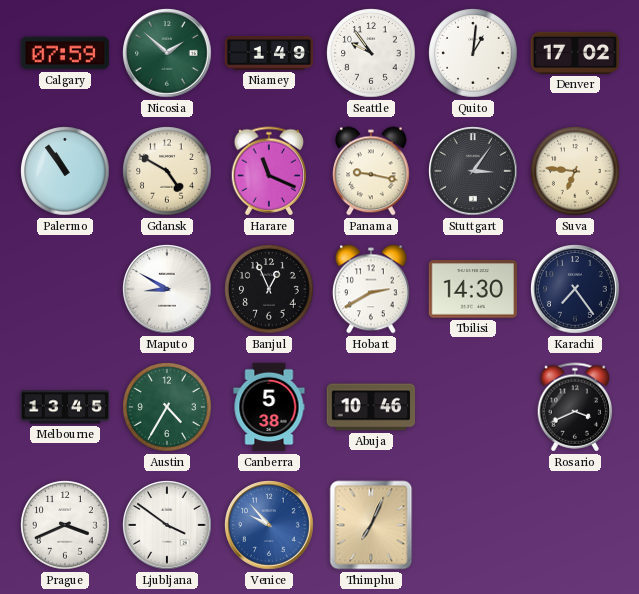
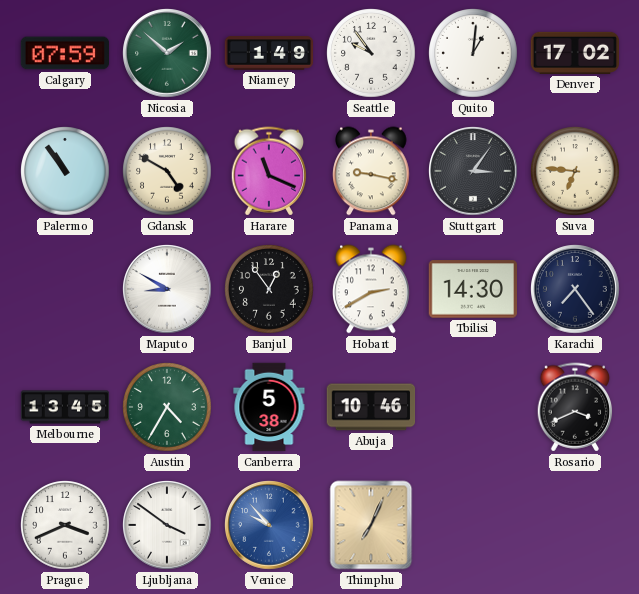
Banjul: 12:56 -> 12:54 (269, 289)
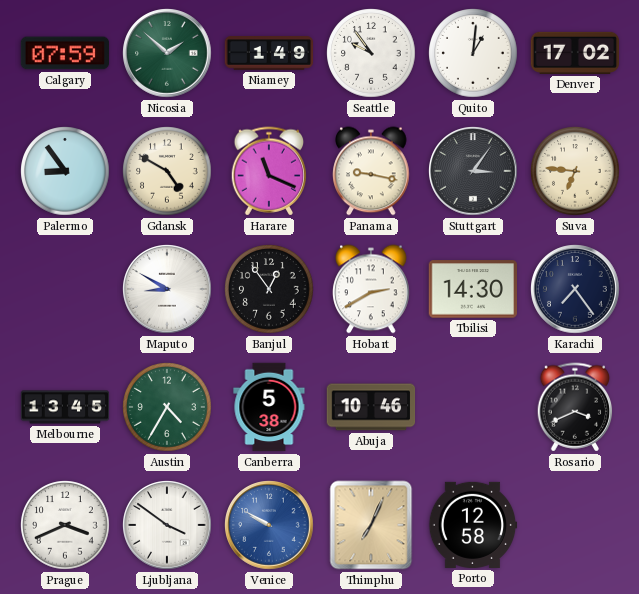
Palermo: 10:54 -> 8:54 (65, 171)
Venice: 9:53 -> 9:50 (269, 525)
Porto: none -> 12:58 (473, 525)
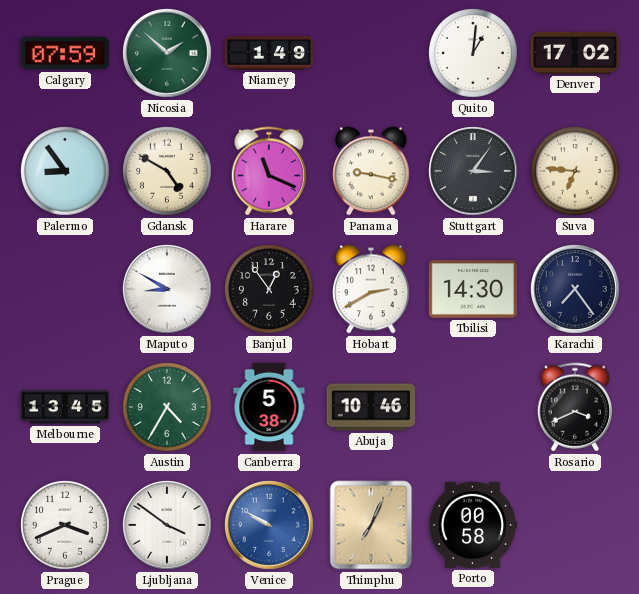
Seattle: 9:54 -> none (371, 53)
Porto: 12:58 -> 00:58 (473, 525)
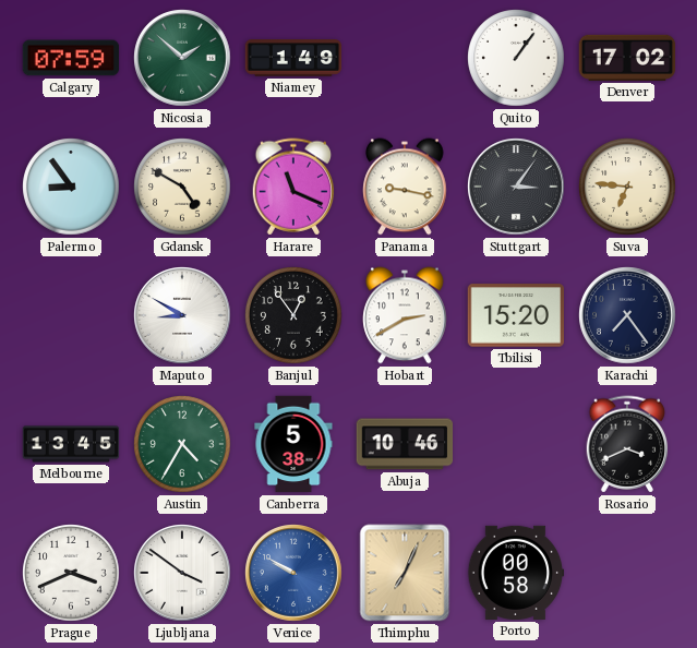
Quito: 1:01 -> 1:06 (516, 58)
Tbilisi: 14:30 -> 15:20 (516, 315)
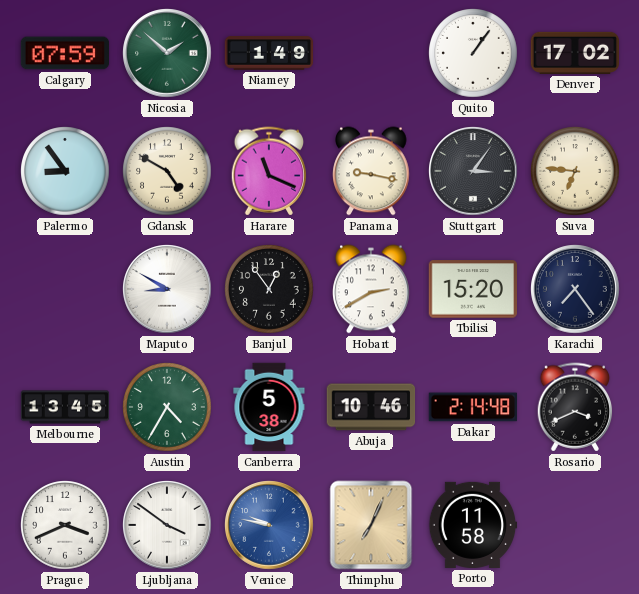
Dakar: none -> 2:14 (473, 407)
Venice: 9:50 -> 9:47 (269, 525)
Porto: 00:58 -> 11:58 (473, 525)
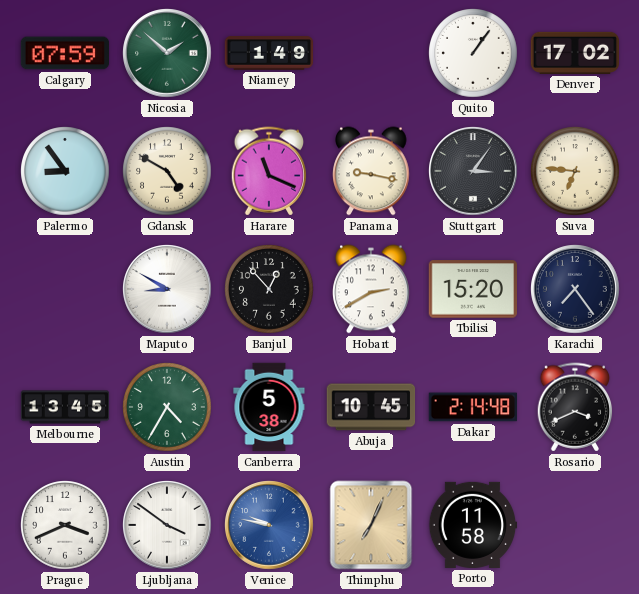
Banjul: 12:54 -> 12:53 (269, 289)
Abuja: 10:46 -> 10:45 (371, 407)
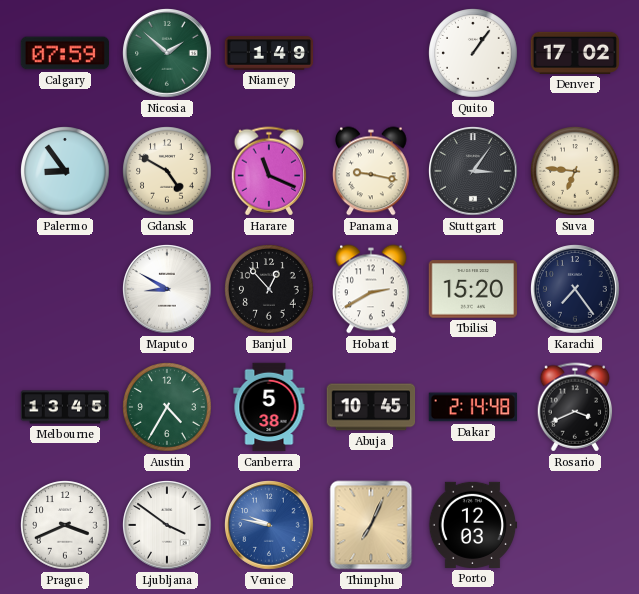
Porto: 11:58 -> 12:03 (473, 525)
